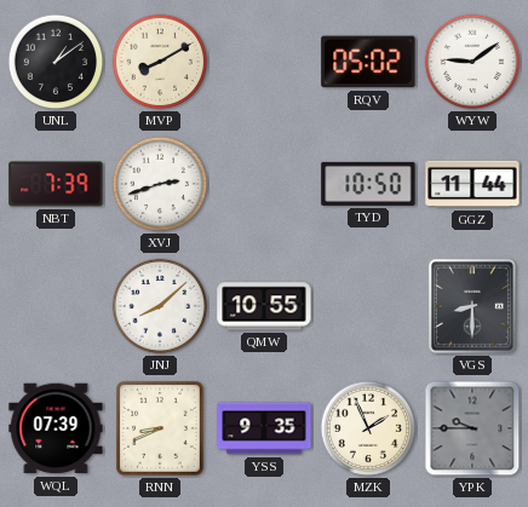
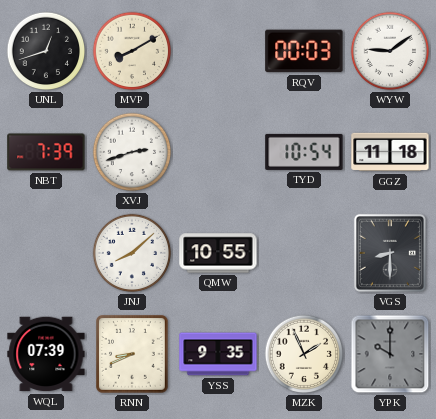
UNL: 1:09 -> 12:42 (46, 51)
RQV: 05:02 -> 00:03 (304, 51)
TYD: 10:50 -> 10:54 (304, 152)
GGZ: 11:44 -> 11:18 (390, 152)
YPK: 9:45 -> 10:00 (390, 354)
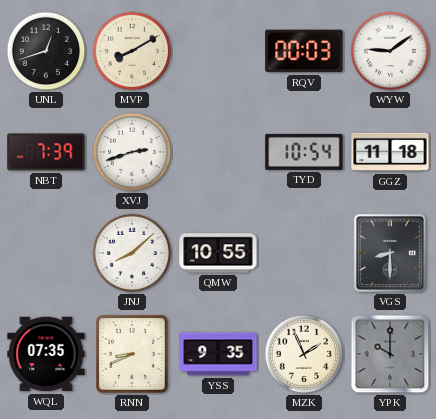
WQL: 07:39 -> 07:35 (46, 354)
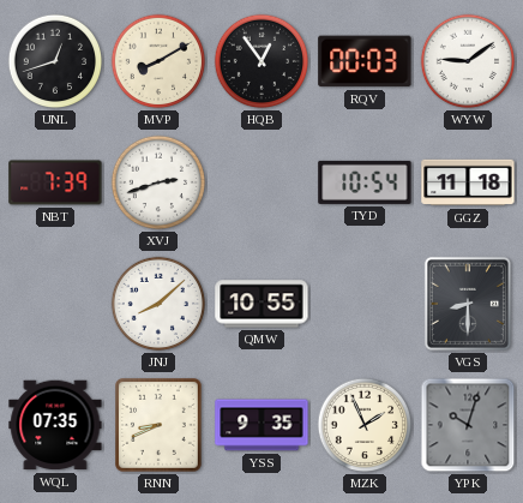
HQB: none -> 12:54 (261, 61)
YPK: 10:00 -> 10:03 (468, 425)
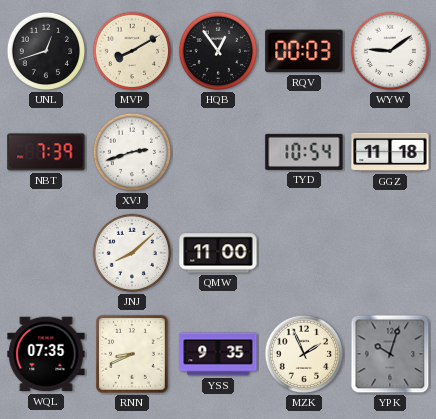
QMW: 10:55 -> 11:00 (218, 253)
VGS: 8:30 -> none (468, 304)
